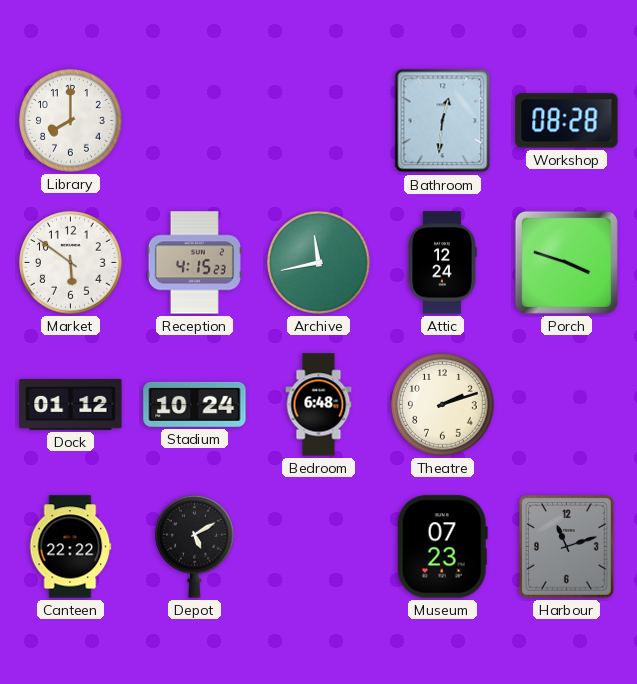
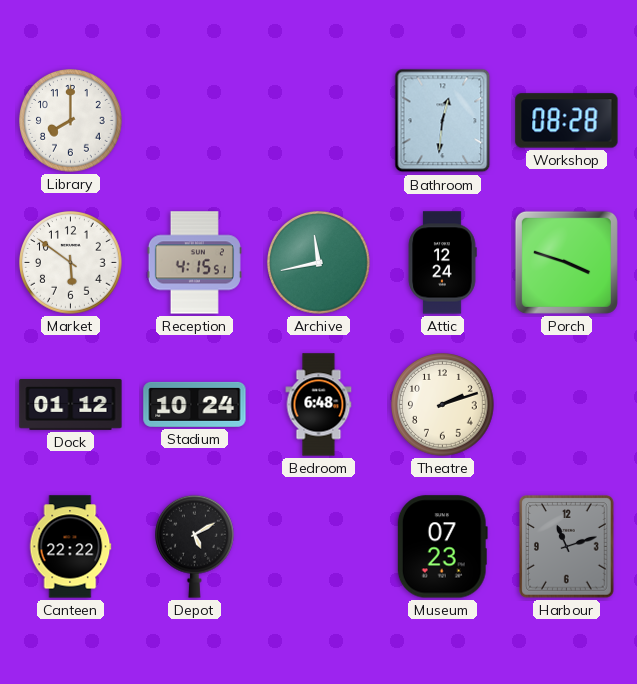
Reception: 4:15:23 -> 4:15:51 (194, 263)
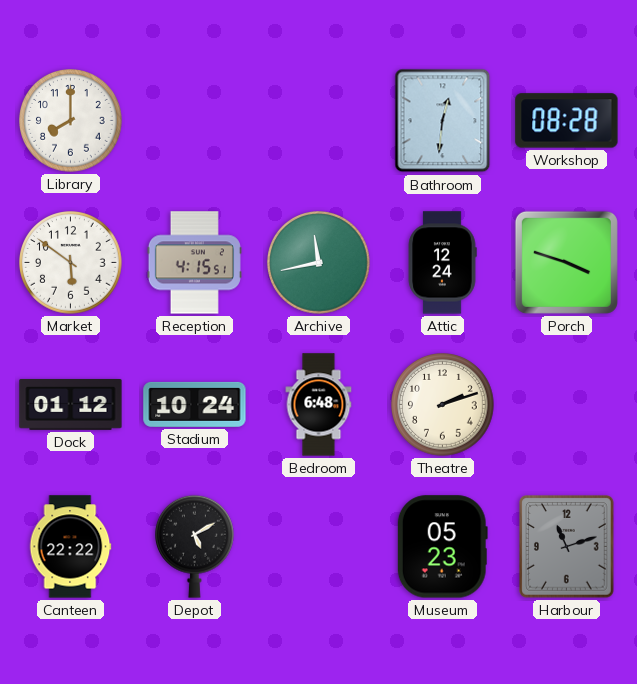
Museum: 07:23 -> 05:23 (442, 547)
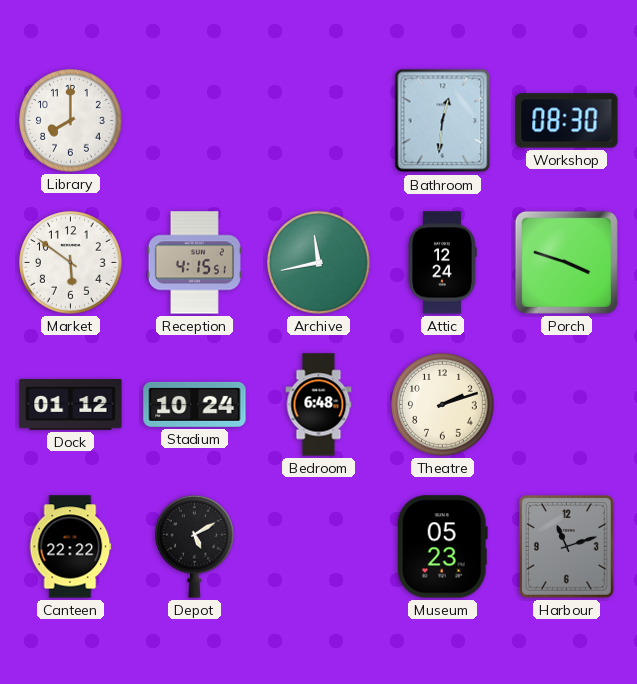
Workshop: 08:28 -> 08:30 (567, 121)
